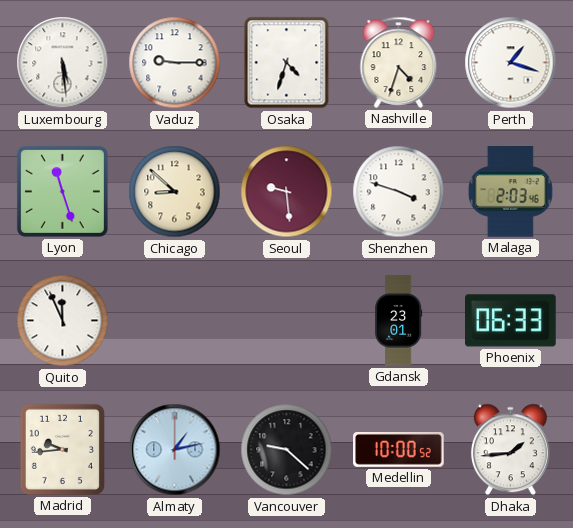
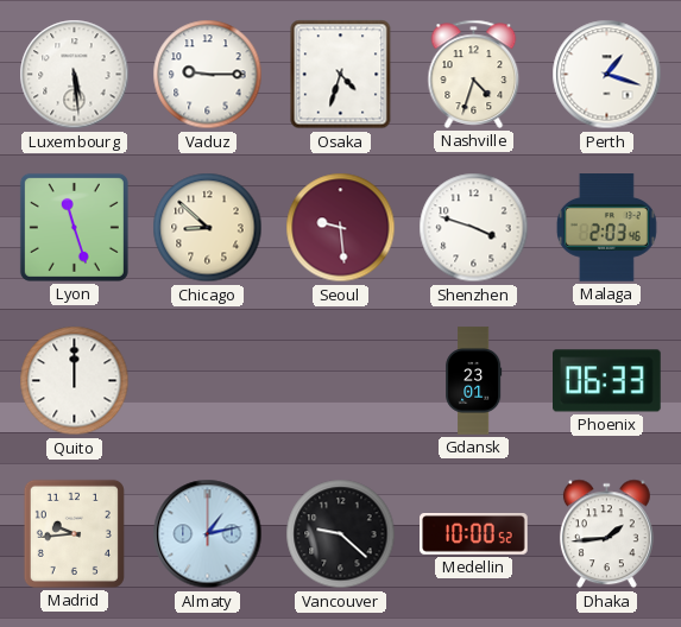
Quito: 11:56 -> 12:00 (75, 381)
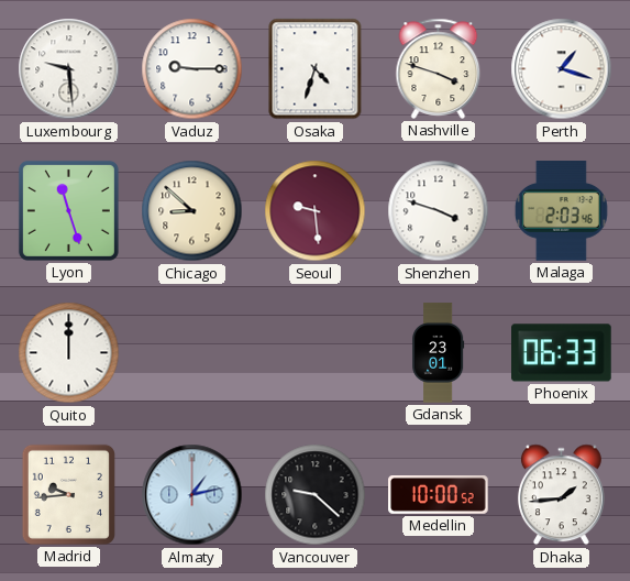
Luxembourg: 5:29 -> 9:29 (69, 69)
Nashville: 4:33 -> 3:48 (439, 68)
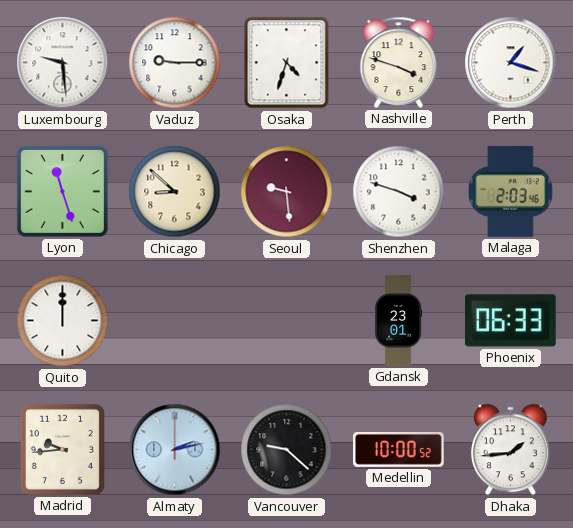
Almaty: 1:13 -> 2:13 (175, 450)
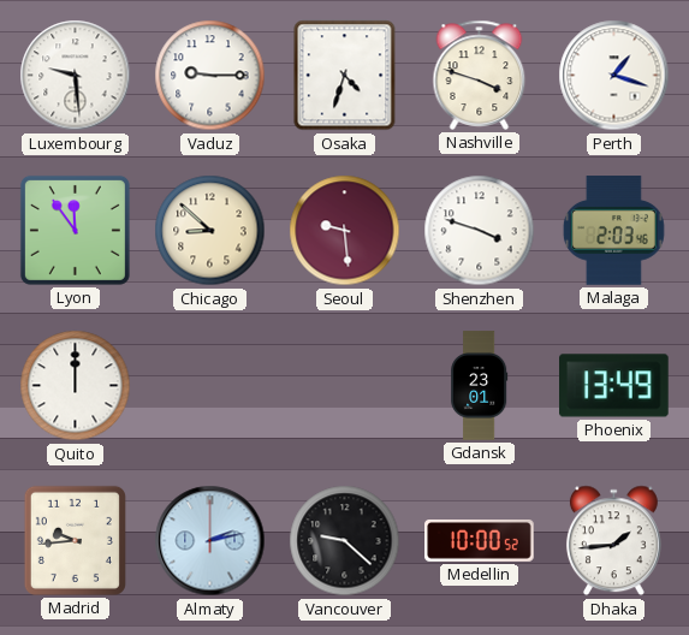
Lyon: 11:27 -> 11:54 (75, 230)
Phoenix: 06:33 -> 13:49 (614, 386)
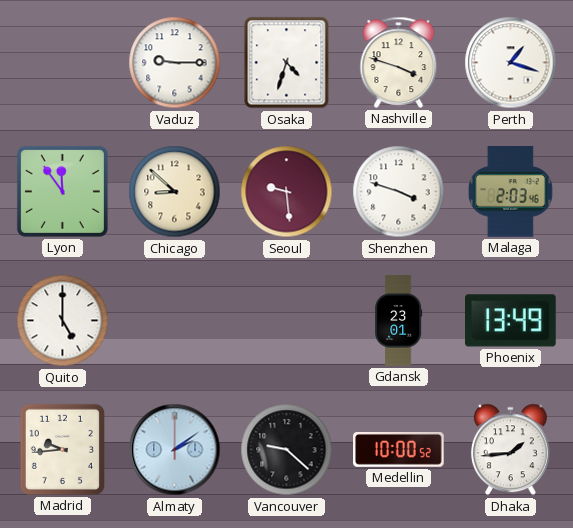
Luxembourg: 9:29 -> none (76, 76)
Quito: 12:00 -> 5:00 (63, 321)
Almaty: 2:13 -> 2:09 (175, 450)
